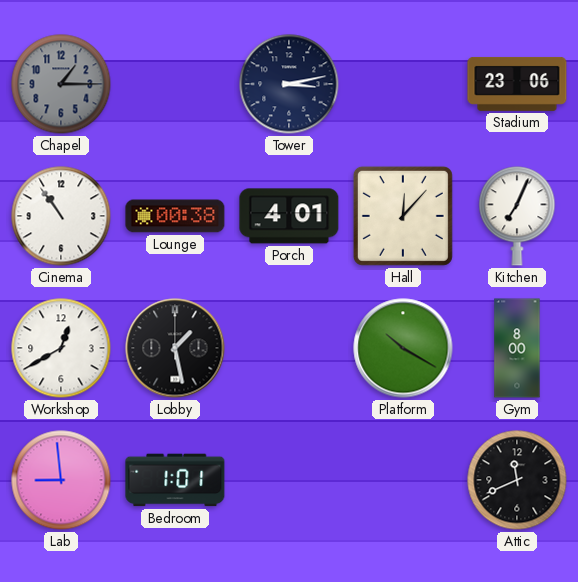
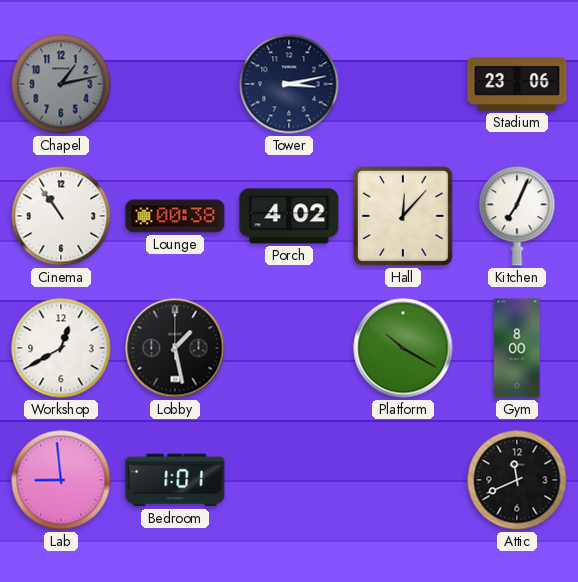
Chapel: 1:15 -> 1:13 (61, 84)
Porch: 4:01 -> 4:02 (289, 216)
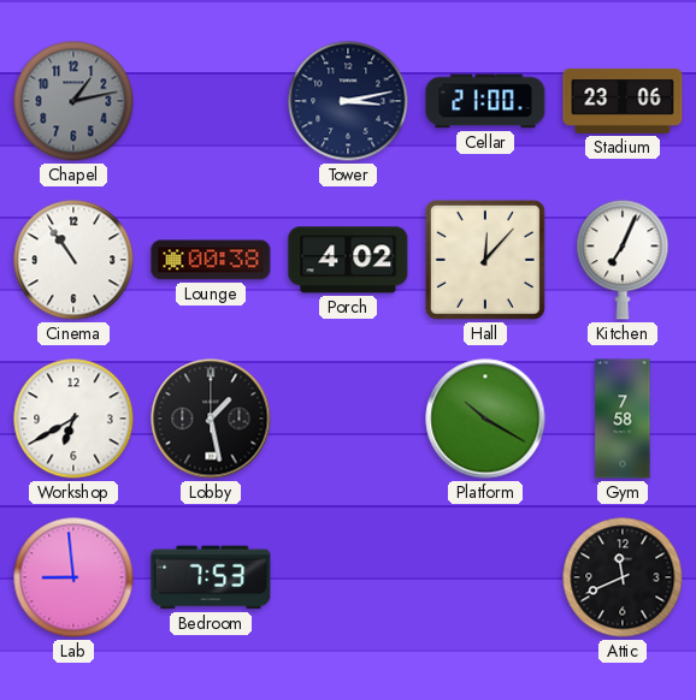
Cellar: none -> 21:00 (485, 101)
Workshop: 12:40 -> 6:40 (73, 419)
Gym: 8:00 -> 7:58 (623, 419)
Bedroom: 1:01 -> 7:53 (211, 577)
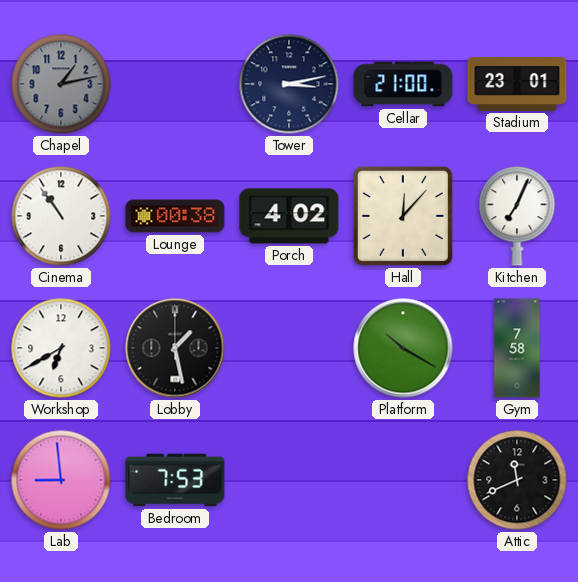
Stadium: 23:06 -> 23:01 (517, 84)
